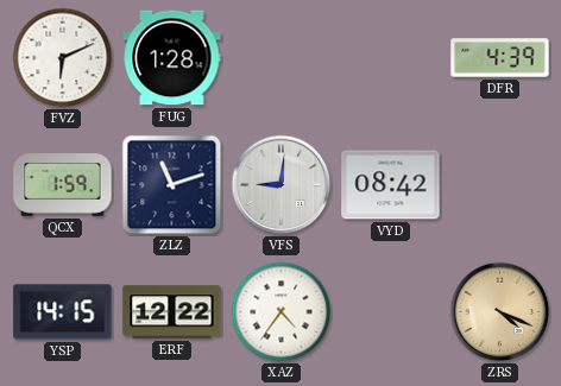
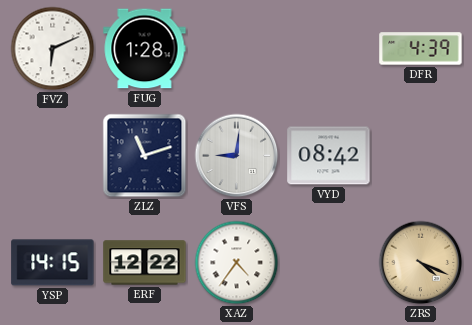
QCX: 1:59 -> none (63, 185)
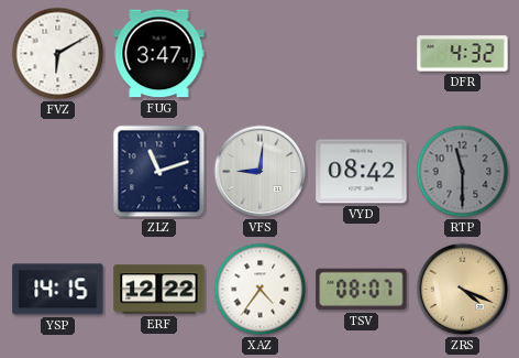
FVZ: 6:11 -> 6:10 (58, 54)
FUG: 1:28 -> 3:47 (159, 54)
DFR: 4:39 -> 4:32 (463, 54)
RTP: none -> 11:30 (463, 172)
TSV: none -> 08:07 (362, 290)
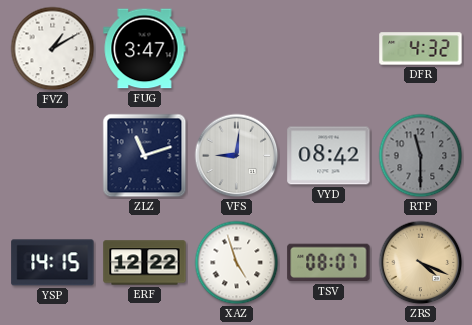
FVZ: 6:10 -> 1:10 (53, 49)
XAZ: 4:36 -> 4:57 (237, 263)
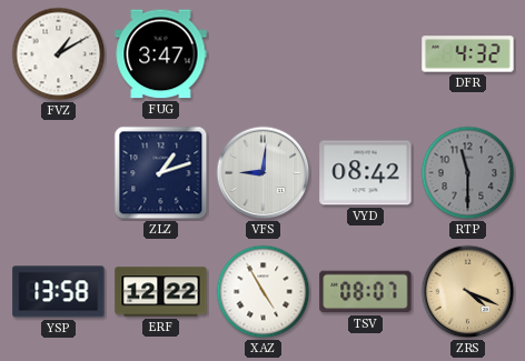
ZLZ: 11:12 -> 1:12 (161, 173)
YSP: 14:15 -> 13:58 (59, 292)
XAZ: 4:57 -> 4:55 (264, 292)
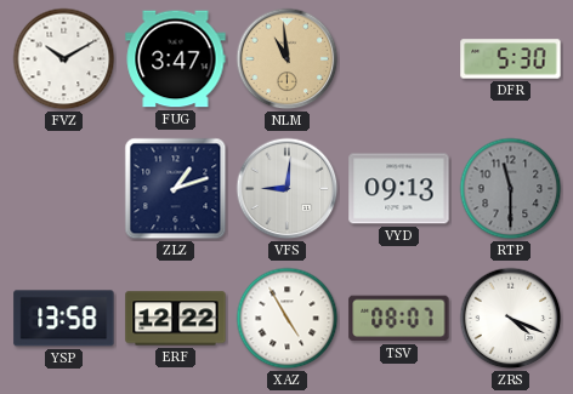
FVZ: 1:10 -> 10:10 (64, 59)
NLM: none -> 10:59 (288, 59)
DFR: 4:32 -> 5:30 (511, 59)
VYD: 08:42 -> 09:13 (399, 189)
ZRS dial: champagne -> white (511, 319)
